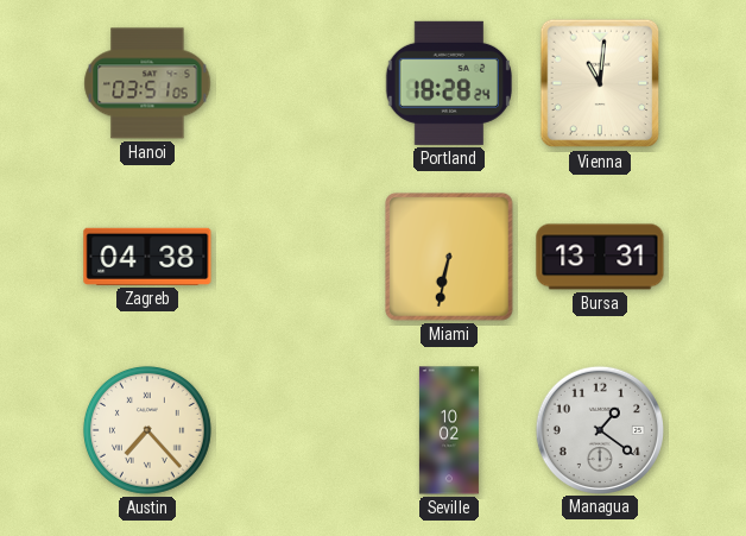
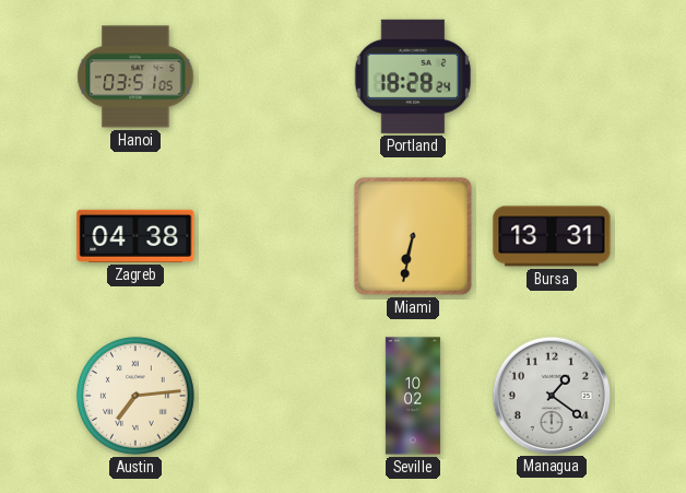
Vienna: 11:01 -> none (600, 83)
Austin: 7:23 -> 7:14 (135, 396)
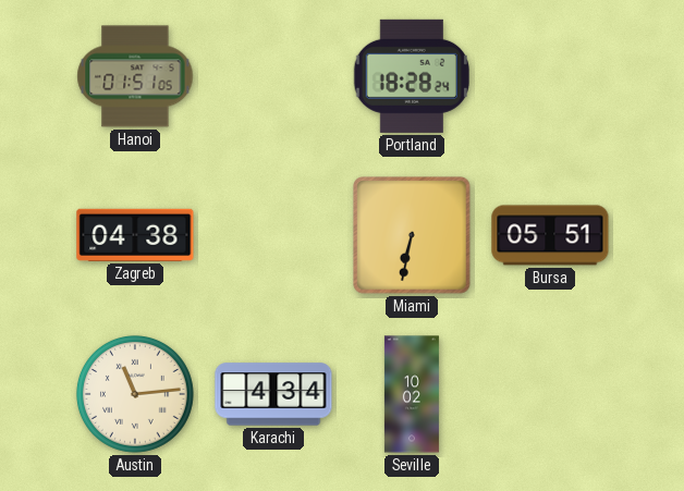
Hanoi: 03:51 -> 01:51 (135, 76)
Bursa: 13:31 -> 05:51 (550, 235)
Austin: 7:14 -> 11:14 (135, 394)
Karachi: none -> 4:34 (273, 394)
Managua: 1:21 -> none (551, 395)
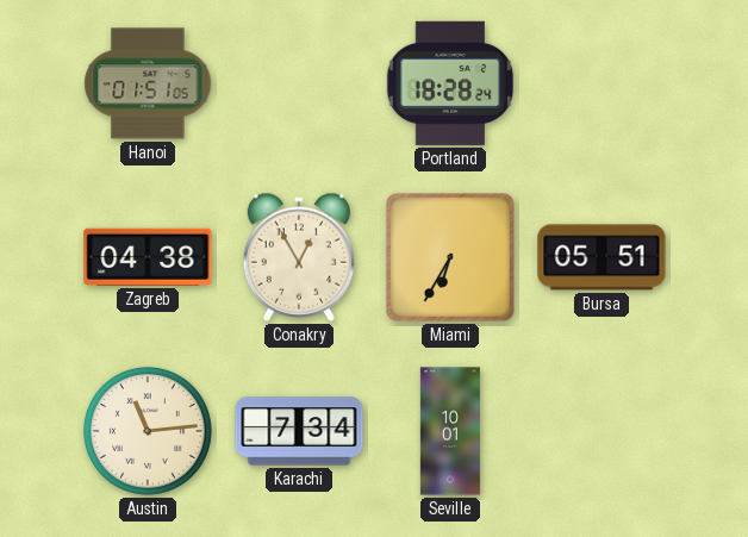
Conakry: none -> 12:55 (299, 257)
Miami: 6:32 -> 6:35 (451, 258)
Karachi: 4:34 -> 7:34 (299, 431)
Seville: 10:02 -> 10:01 (450, 431)
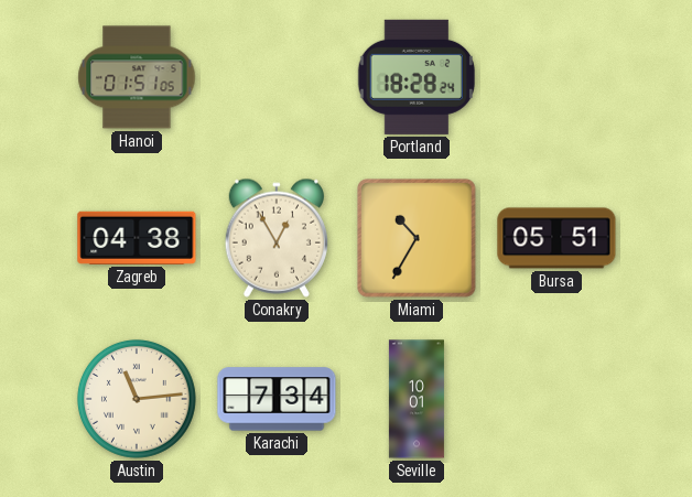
Miami: 6:35 -> 10:35 (418, 239)
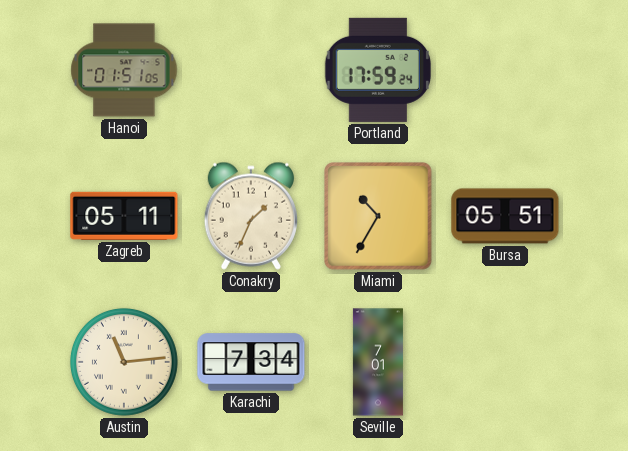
Portland: 18:28 -> 17:59 (378, 70)
Zagreb: 04:38 -> 05:11 (124, 216)
Conakry: 12:55 -> 1:34 (251, 216)
Seville: 10:01 -> 7:01 (378, 362)
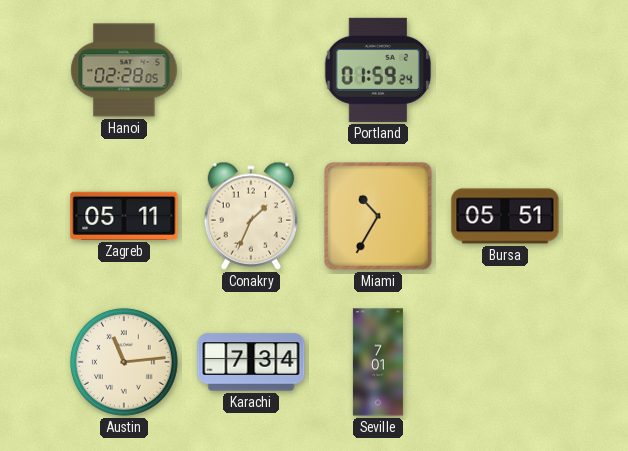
Hanoi: 01:51 -> 02:28 (124, 70)
Portland: 17:59 -> 01:59 (378, 70)
